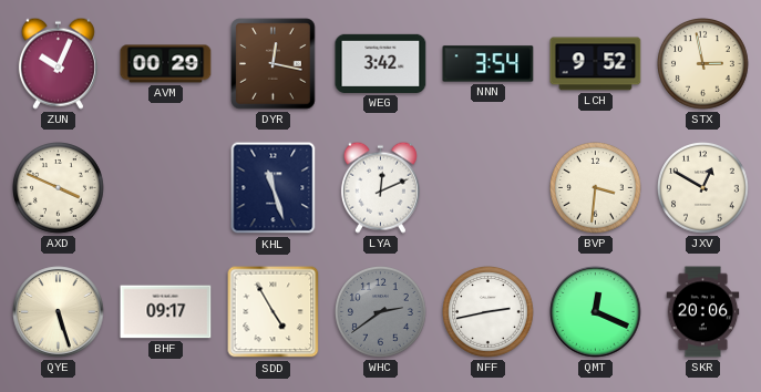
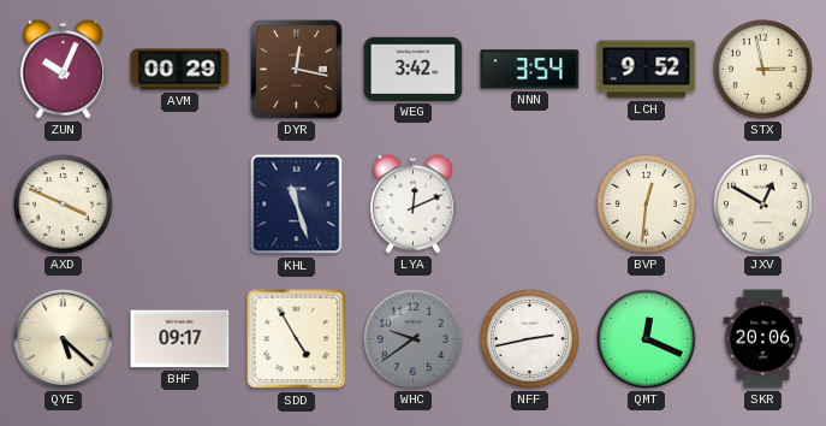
BVP: 3:31 -> 12:31 (647, 205)
QYE: 5:27 -> 5:22 (64, 339)
WHC: 2:39 -> 9:39 (414, 339)
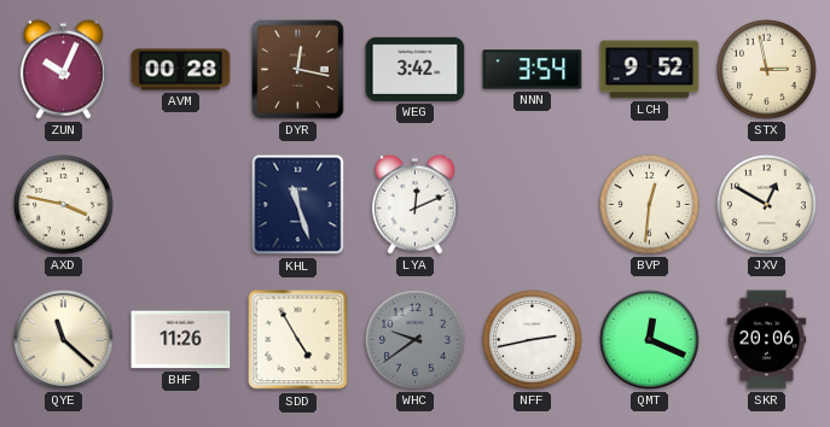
AVM: 00:29 -> 00:28 (181, 70)
AXD: 3:49 -> 3:47 (64, 205)
QYE: 5:22 -> 11:22 (64, 340)
BHF: 09:17 -> 11:26 (181, 340)
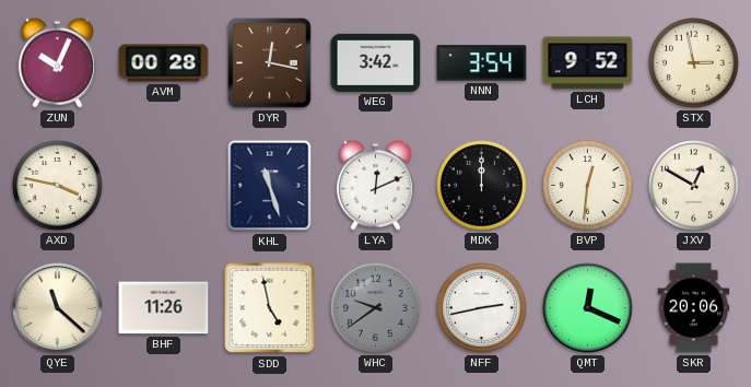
MDK: none -> 12:00 (482, 186)
SDD: 4:55 -> 4:58 (270, 308)
